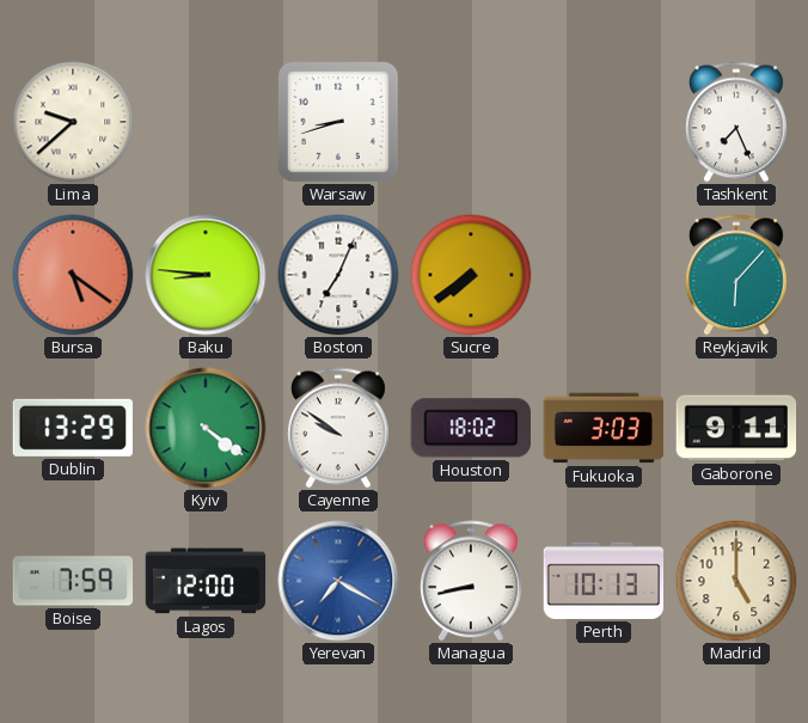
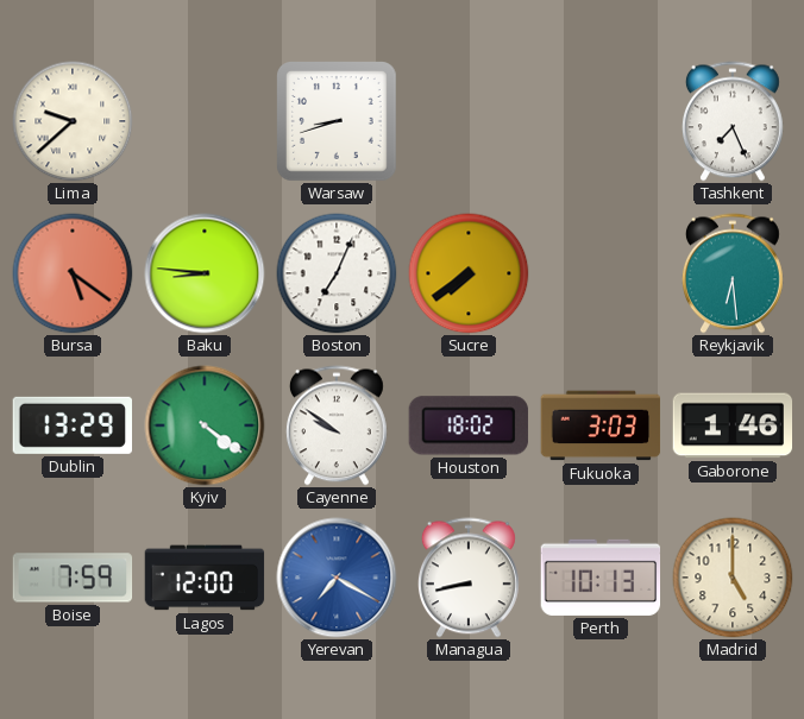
Reykjavik: 6:07 -> 6:29 (733, 273)
Gaborone: 9:11 -> 1:46 (733, 425)
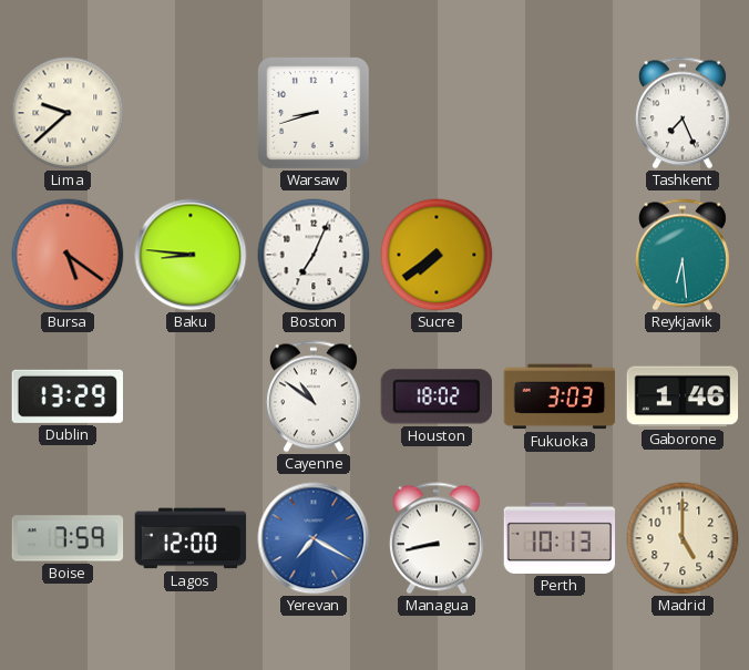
Kyiv: 4:21 -> none (205, 425)
Cayenne: 9:51 -> 10:51 (314, 396)
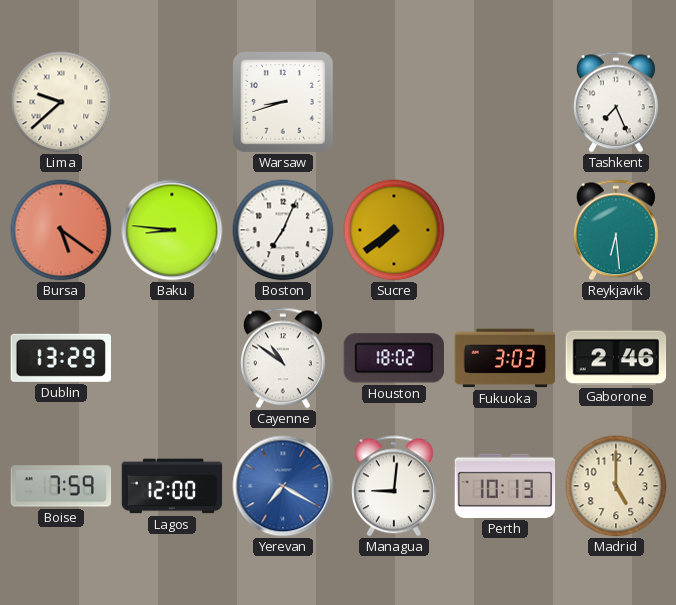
Gaborone: 1:46 -> 2:46 (616, 358)
Managua: 8:43 -> 9:01 (394, 486)
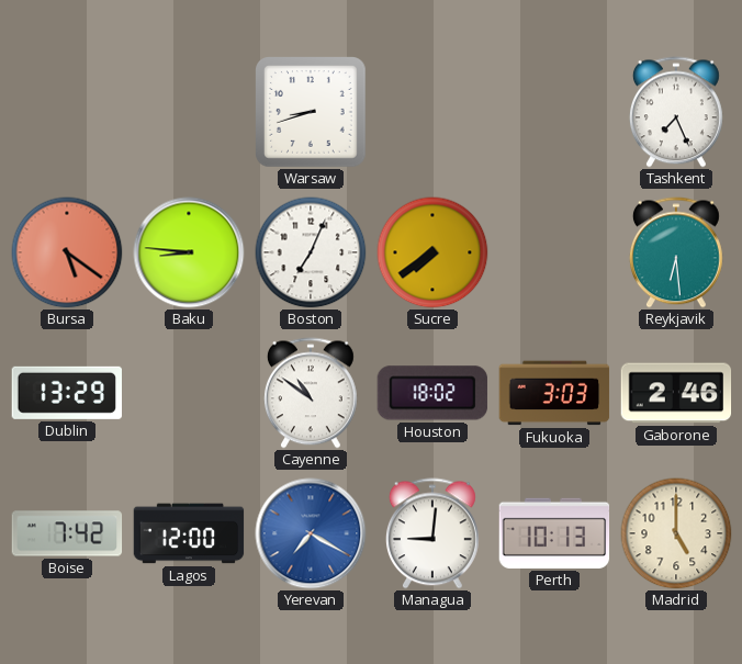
Lima: 9:38 -> none (61, 102)
Boise: 7:59 -> 7:42 (67, 533)
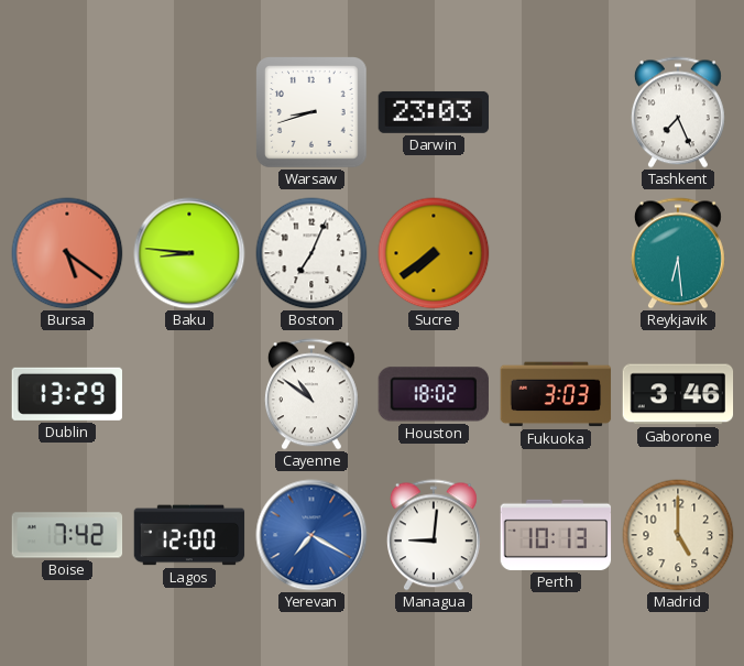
Darwin: none -> 23:03 (434, 112)
Gaborone: 2:46 -> 3:46 (678, 394)
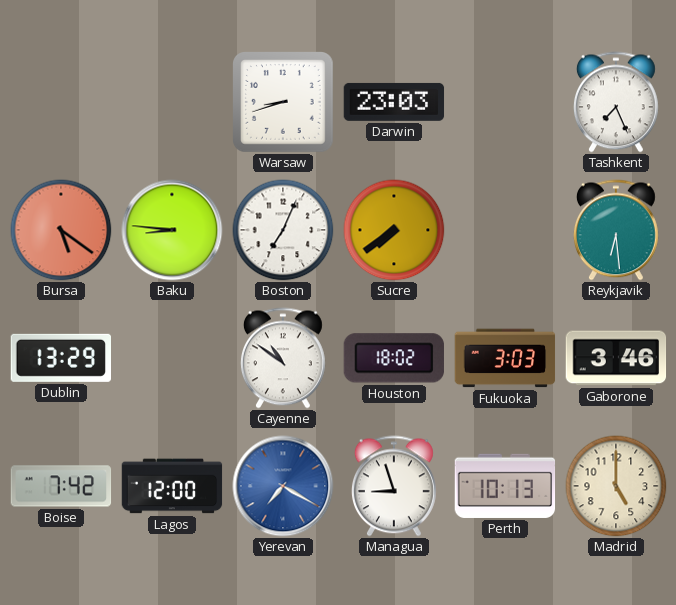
Managua: 9:01 -> 8:57 (394, 486)
